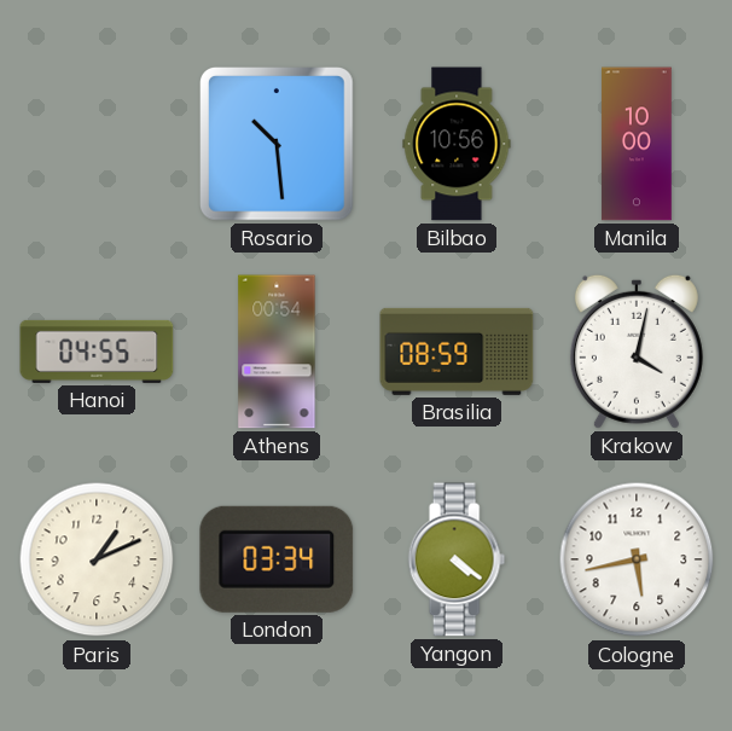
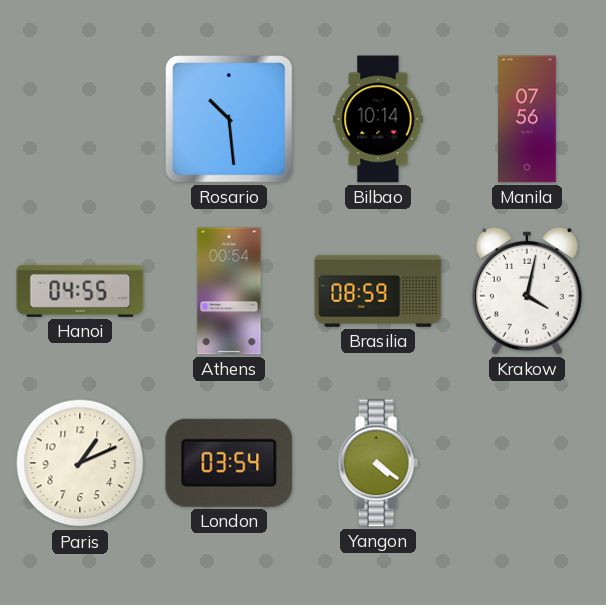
Bilbao: 10:56 -> 10:14 (378, 119)
Manila: 10:00 -> 07:56 (527, 119)
London: 03:34 -> 03:54 (229, 463)
Cologne: 5:43 -> none (637, 559)
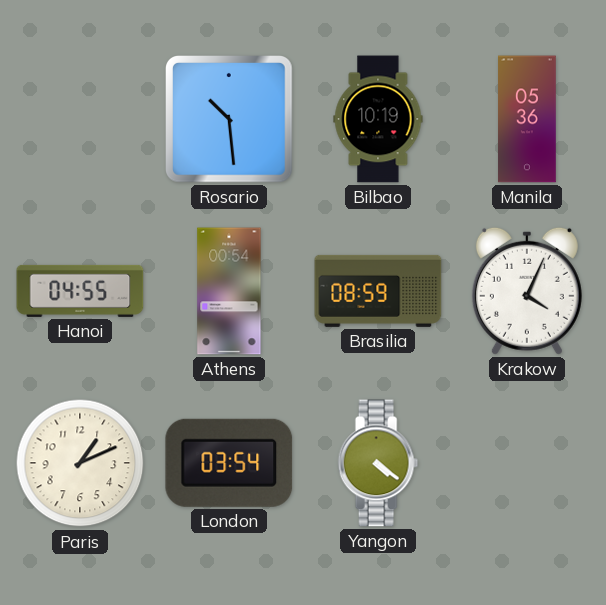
Bilbao: 10:14 -> 10:19 (378, 119)
Manila: 07:56 -> 05:36 (527, 119)
Krakow: 4:02 -> 4:04 (527, 291)
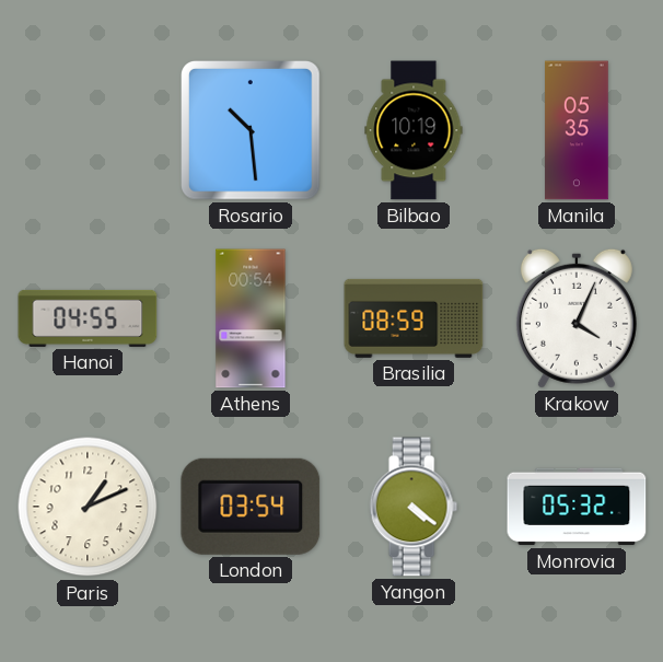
Manila: 05:36 -> 05:35 (577, 130)
Monrovia: none -> 05:32 (577, 507)
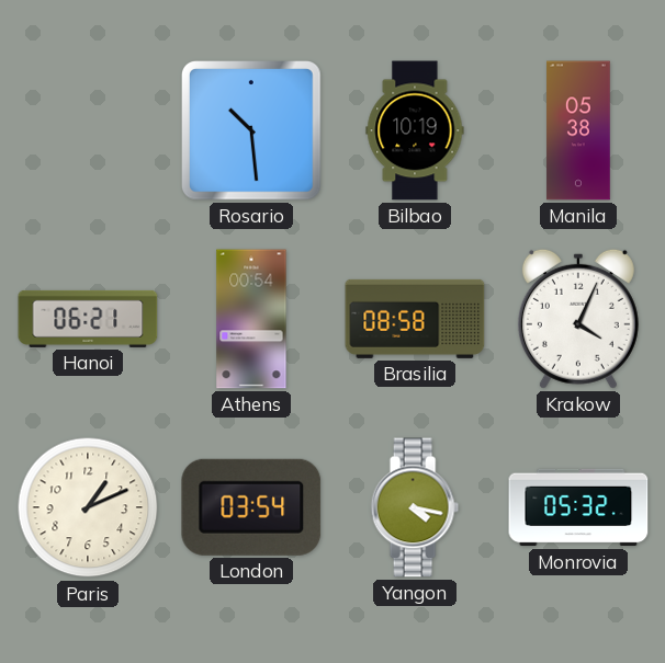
Manila: 05:35 -> 05:38 (578, 130)
Hanoi: 04:55 -> 06:21 (88, 319)
Brasilia: 08:59 -> 08:58 (415, 319)
Yangon: 4:21 -> 4:17 (415, 507)
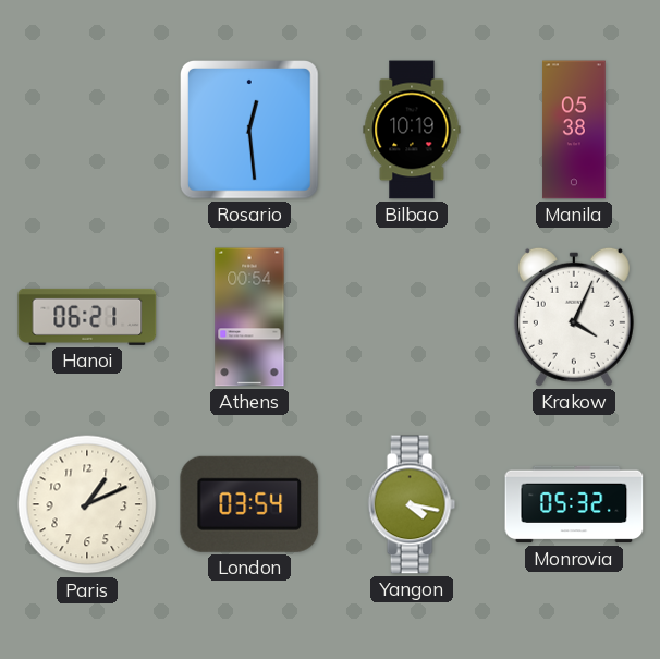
Rosario: 10:29 -> 12:29 (250, 131)
Brasilia: 08:58 -> none (415, 319)
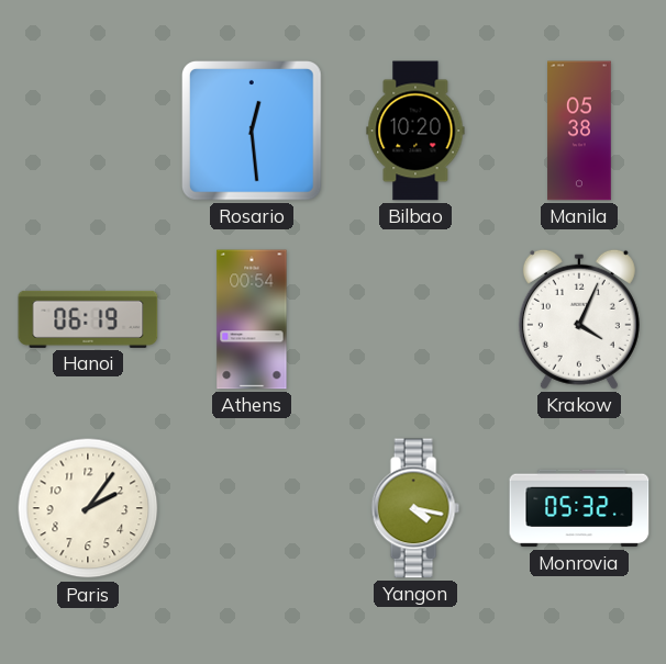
Bilbao: 10:19 -> 10:20 (415, 131)
Hanoi: 06:21 -> 06:19 (88, 319)
Paris: 1:11 -> 2:06 (88, 508)
London: 03:54 -> none (249, 504)
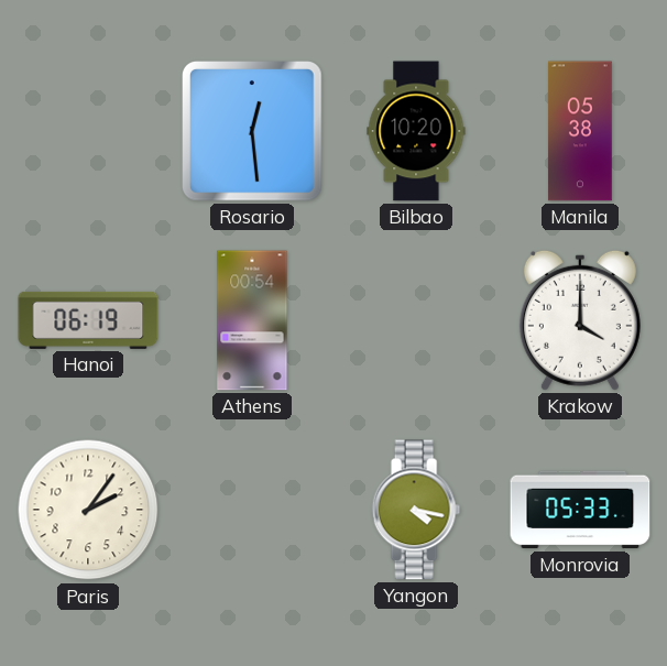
Krakow: 4:04 -> 4:00 (580, 320)
Monrovia: 05:32 -> 05:33 (580, 510)
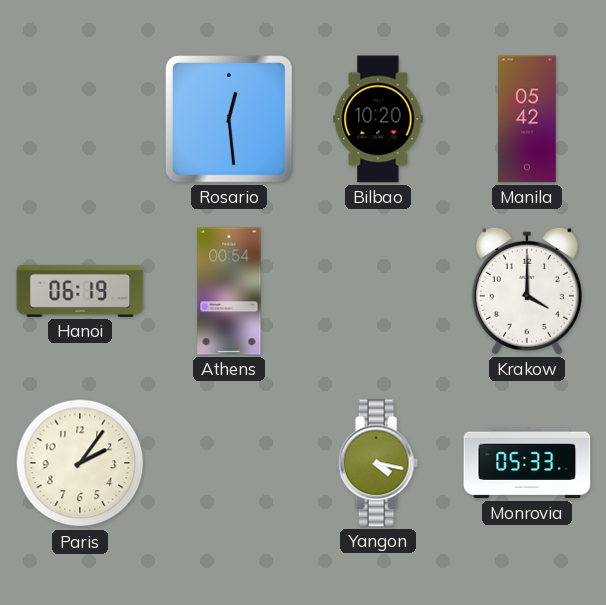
Manila: 05:38 -> 05:42 (527, 119)
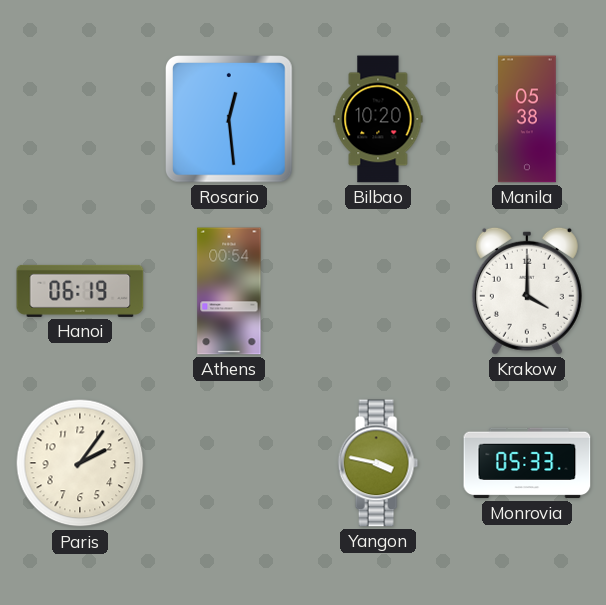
Manila: 05:42 -> 05:38 (527, 119)
Yangon: 4:17 -> 3:47 (378, 463)
